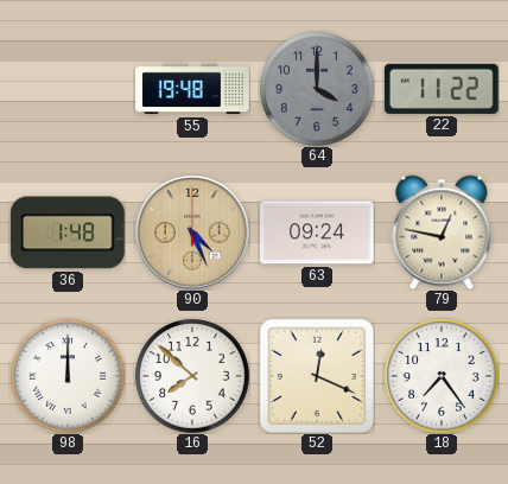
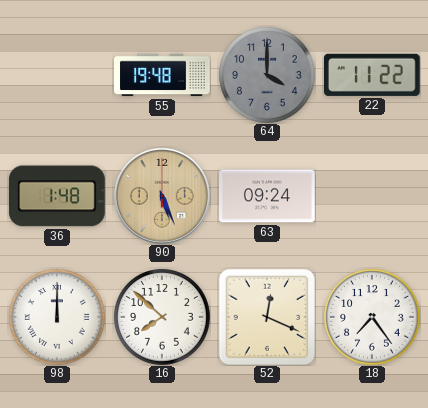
90: 4:26 -> 5:26 (162, 196)
79: 12:47 -> none (442, 233)
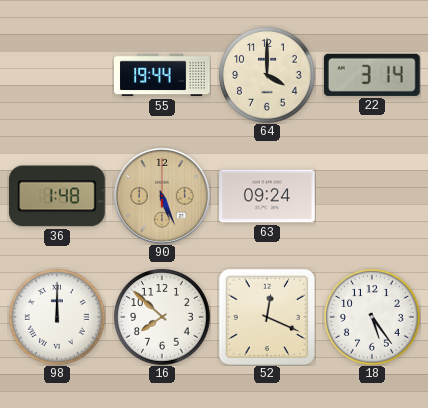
55: 19:48 -> 19:44 (163, 75)
64 dial: grey -> cream (267, 75)
22: 11:22 -> 3:14 (372, 75)
18: 7:24 -> 5:24 (372, 317)
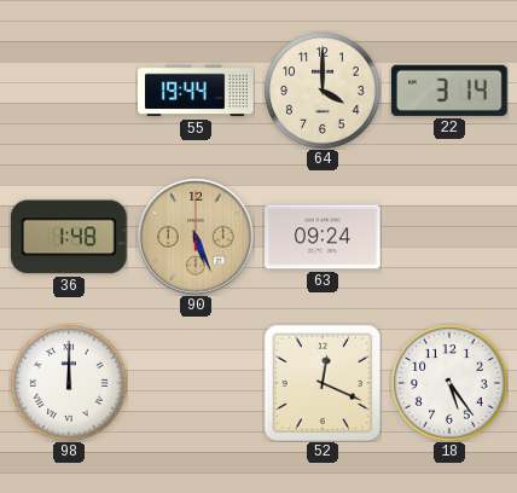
16: 7:52 -> none (162, 317)
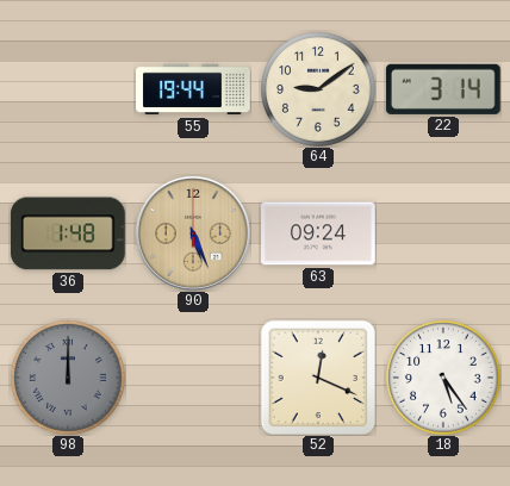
64: 4:00 -> 9:09 (318, 89)
98 dial: white -> grey (68, 378)
